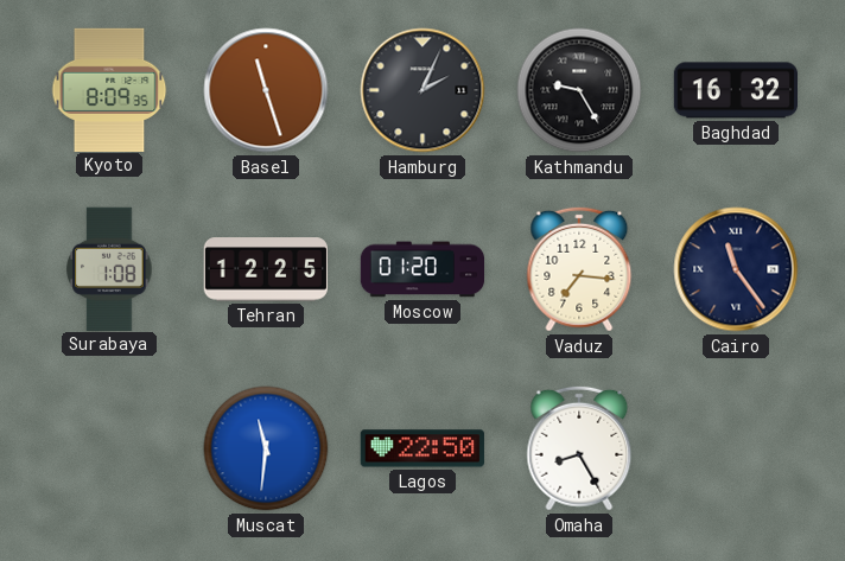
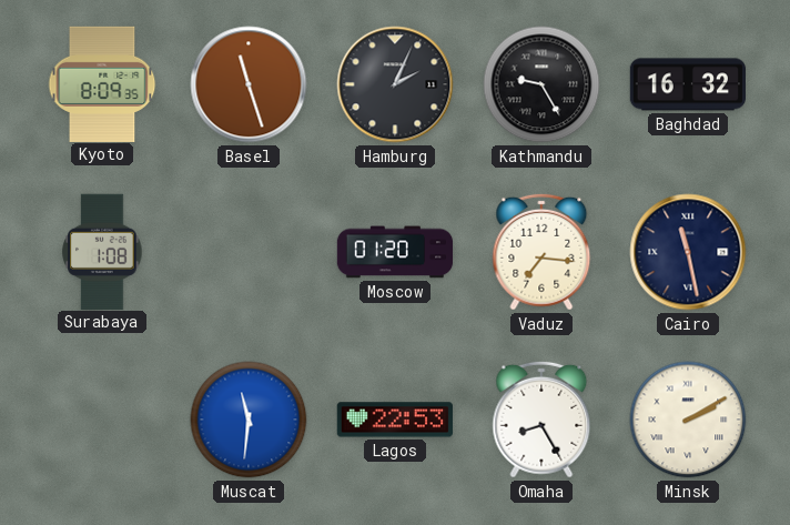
Tehran: 12:25 -> none (265, 269)
Cairo: 11:24 -> 11:28 (688, 252)
Lagos: 22:50 -> 22:53 (395, 420)
Minsk: none -> 2:10 (688, 420)
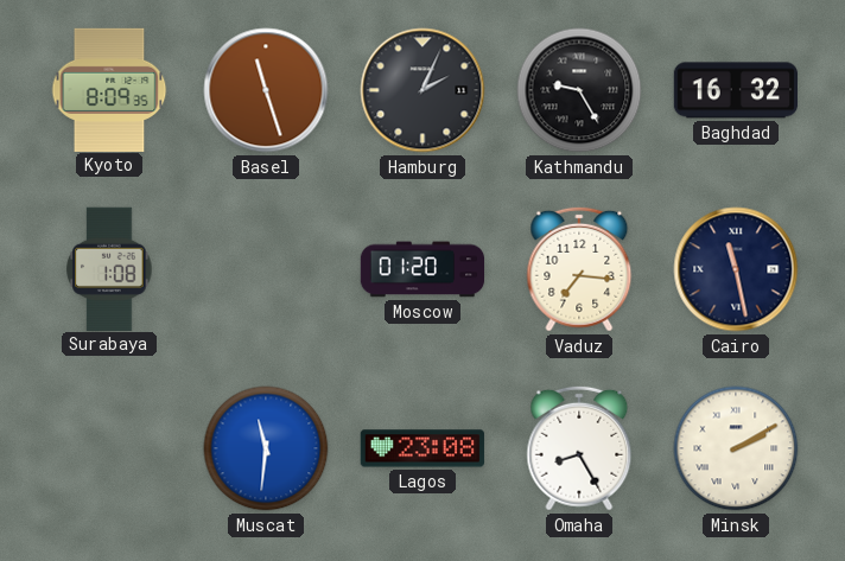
Lagos: 22:53 -> 23:08 (422, 448)
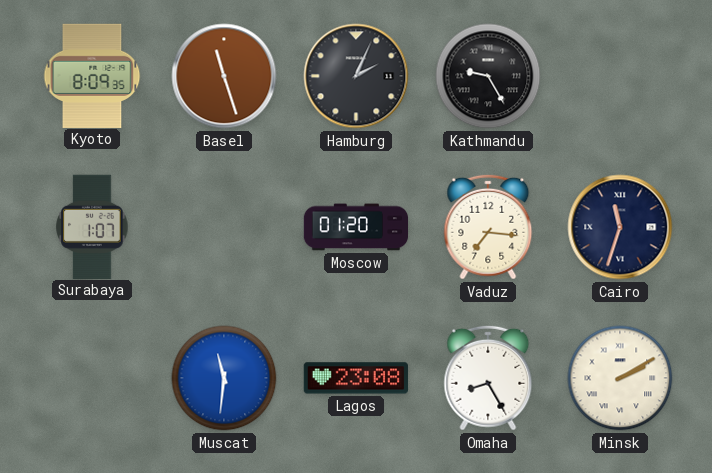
Baghdad: 16:32 -> none (735, 90)
Surabaya: 1:08 -> 1:07 (92, 226)
Cairo: 11:28 -> 11:33 (620, 227)
